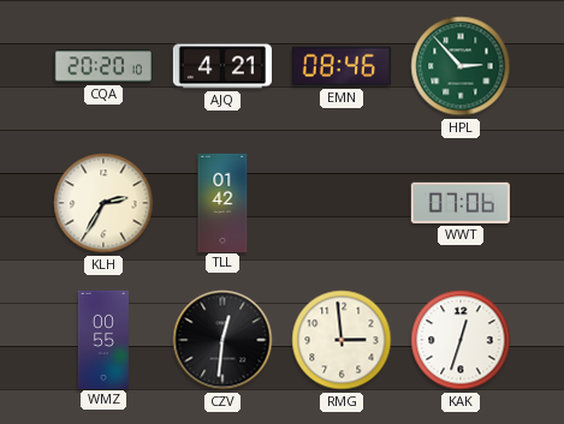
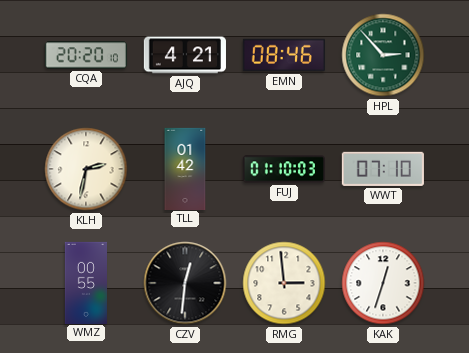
KLH: 2:35 -> 2:32 (86, 169)
FUJ: none -> 01:10 (284, 169)
WWT: 07:06 -> 07:10 (383, 169)
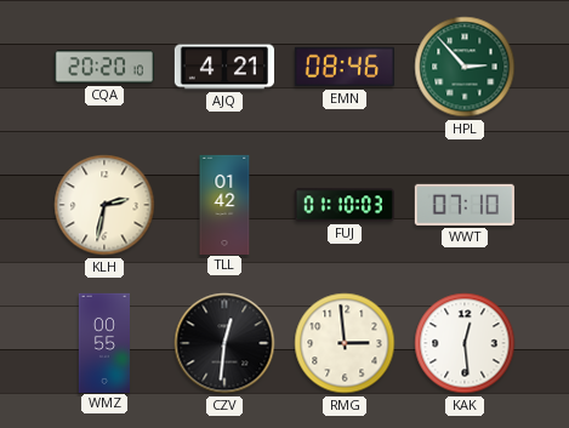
KAK: 12:33 -> 12:29 (465, 343)
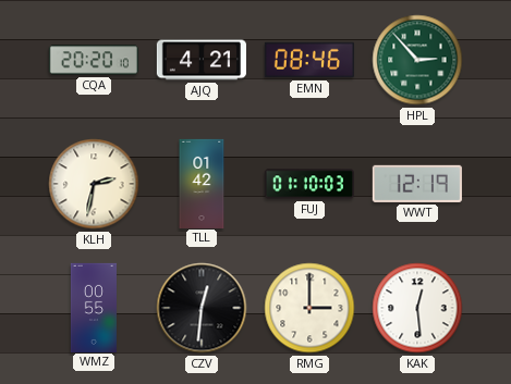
WWT: 07:10 -> 12:19 (417, 184)
RMG: 2:59 -> 3:00 (309, 308)
